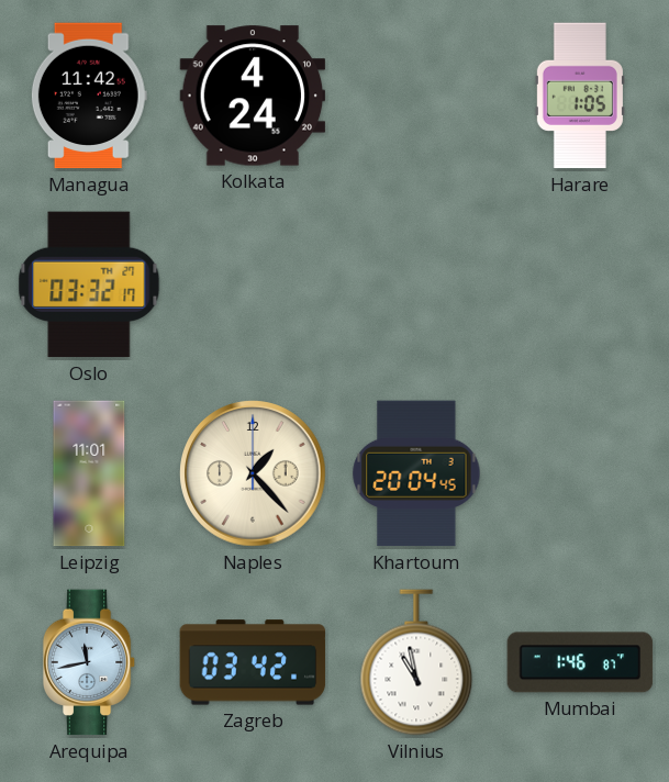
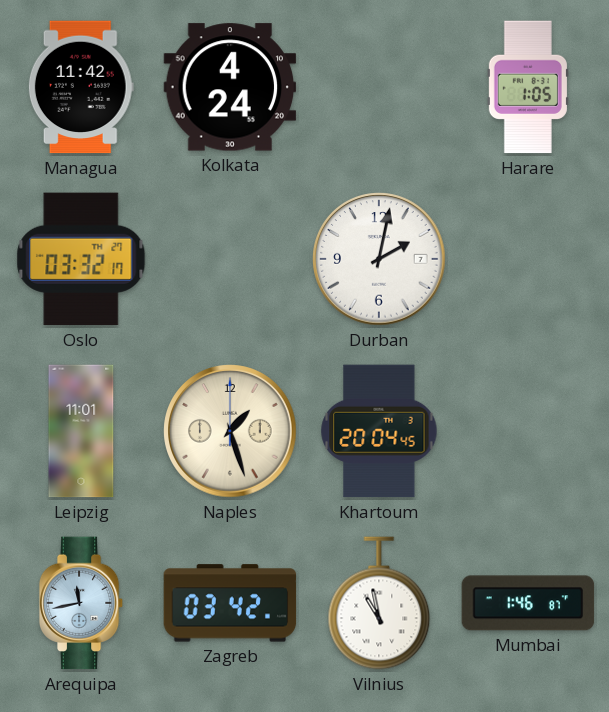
Durban: none -> 2:02 (379, 259)
Naples: 1:23 -> 1:27 (230, 431)
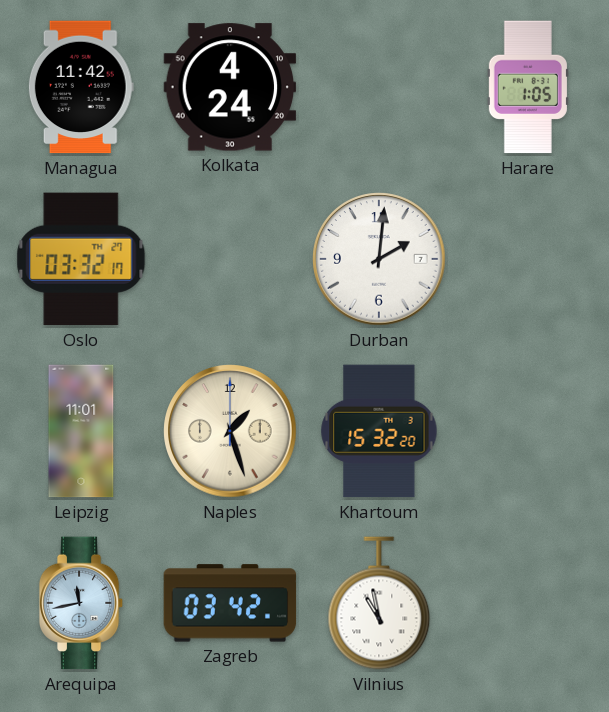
Durban: 2:02 -> 2:01 (379, 259)
Khartoum: 20:04 -> 15:32 (379, 431)
Mumbai: 1:46 -> none (528, 603)
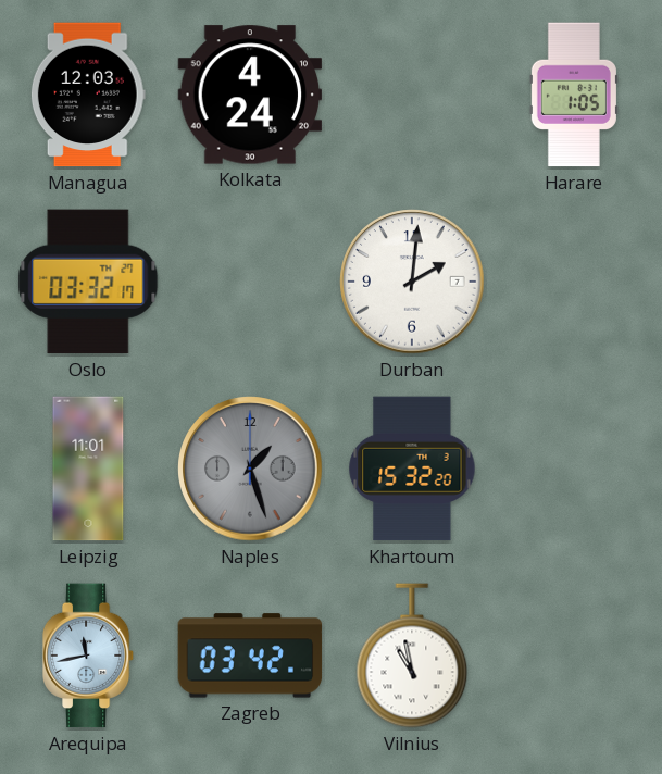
Managua: 11:42 -> 12:03 (88, 95)
Naples dial: cream -> grey (250, 469)
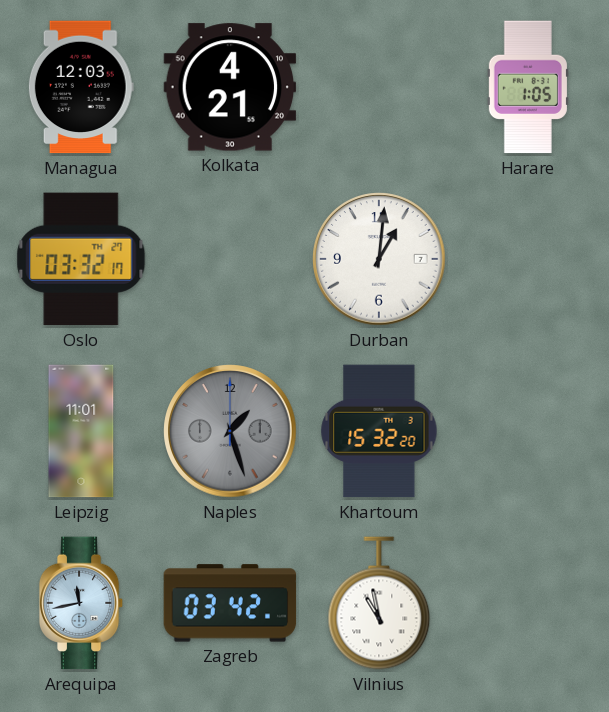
Kolkata: 4:24 -> 4:21 (230, 87)
Durban: 2:01 -> 1:01 (379, 259)
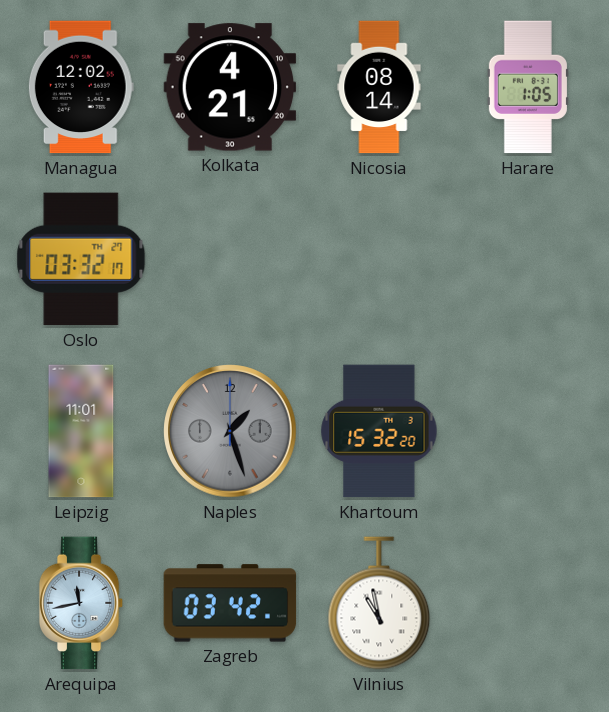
Managua: 12:03 -> 12:02 (81, 87)
Nicosia: none -> 08:14 (379, 87)
Durban: 1:01 -> none (379, 259)
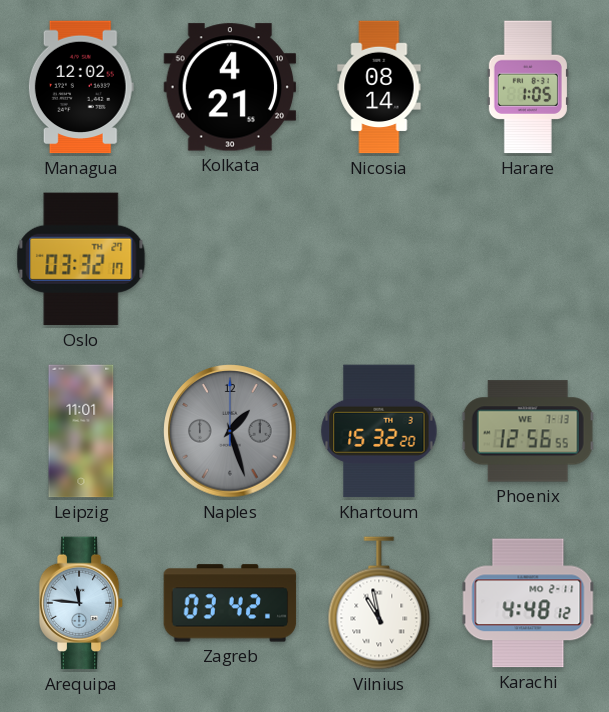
Phoenix: none -> 12:56 (528, 431)
Arequipa: 11:43 -> 11:46 (81, 603)
Karachi: none -> 4:48 (528, 603)
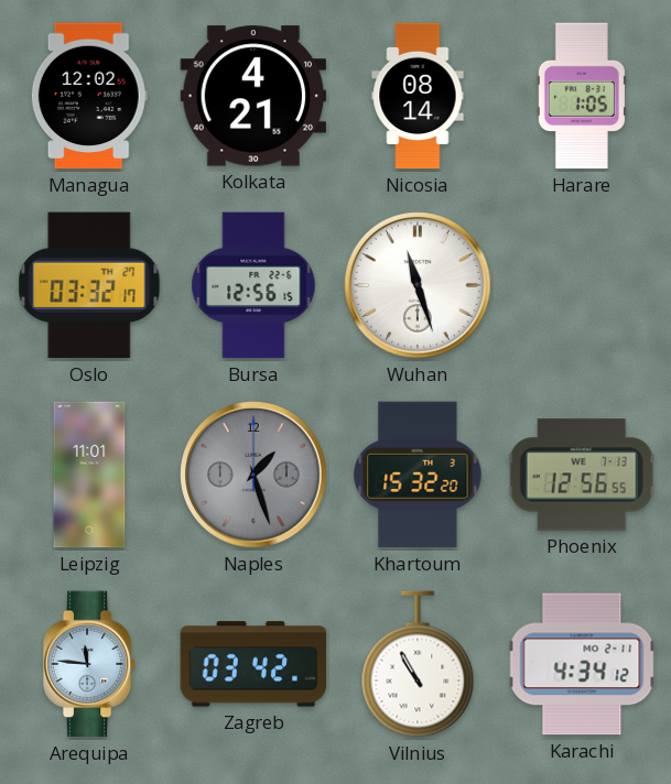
Bursa: none -> 12:56 (253, 285)
Wuhan: none -> 11:27 (418, 285)
Vilnius: 10:58 -> 10:55 (418, 664)
Karachi: 4:48 -> 4:34 (582, 664)
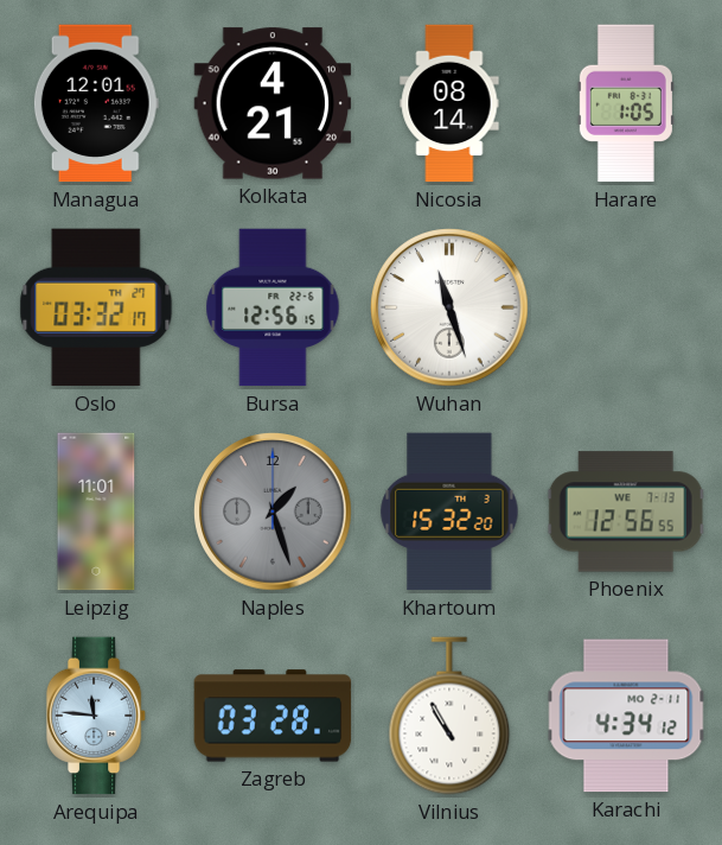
Managua: 12:02 -> 12:01 (96, 103)
Zagreb: 03:42 -> 03:28 (273, 716)
